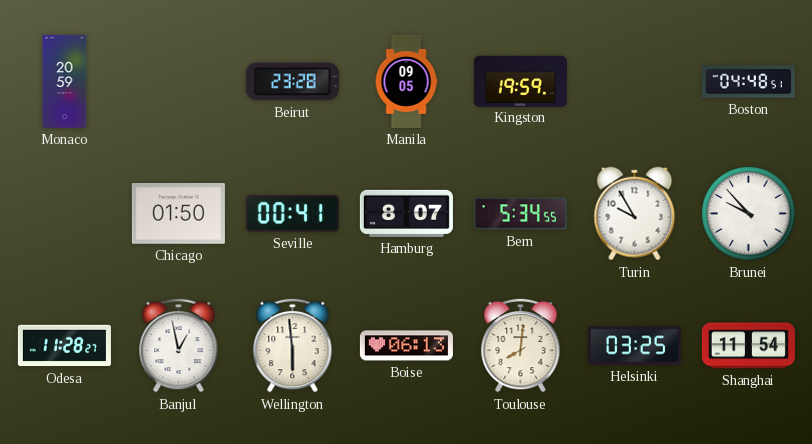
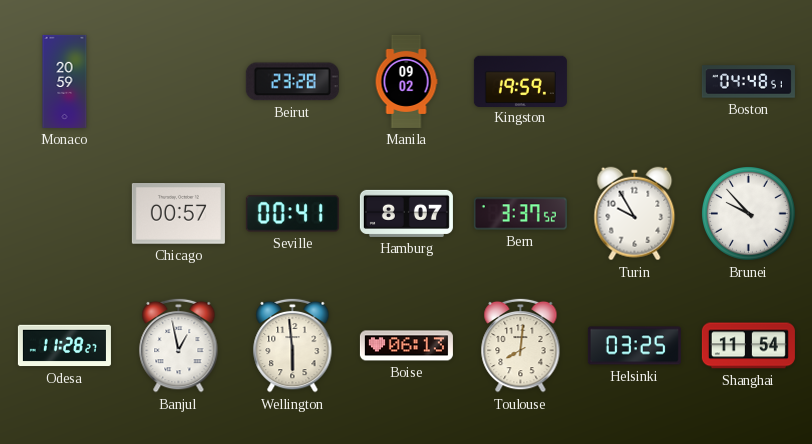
Manila: 09:05 -> 09:02 (406, 81)
Chicago: 01:50 -> 00:57 (178, 214)
Bern: 5:34 -> 3:37 (520, 214)
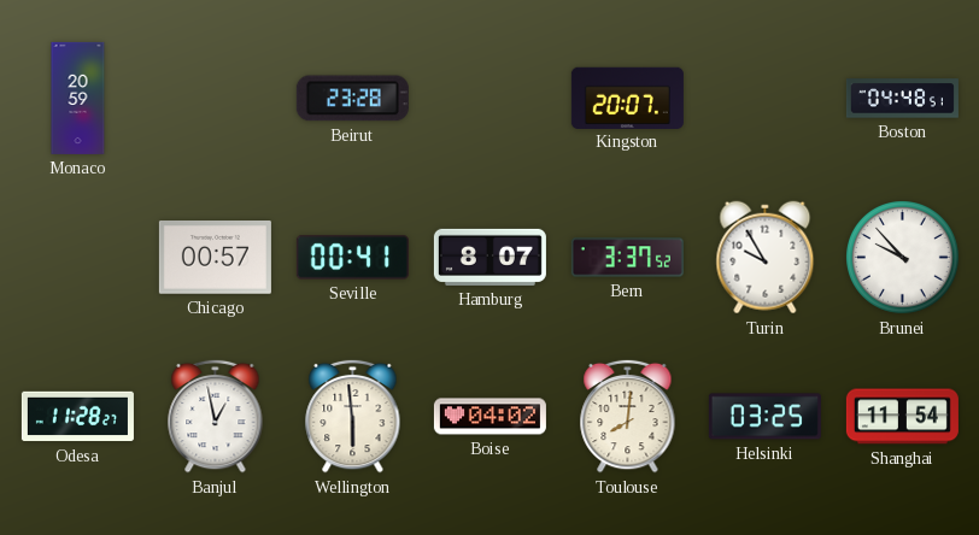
Manila: 09:02 -> none (406, 81)
Kingston: 19:59 -> 20:07 (627, 98)
Boise: 06:13 -> 04:02 (489, 417)
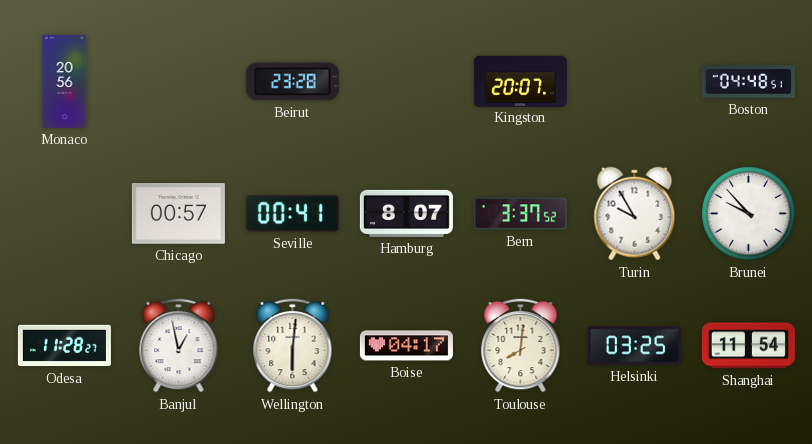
Monaco: 20:59 -> 20:56 (65, 81)
Wellington: 5:59 -> 6:01 (293, 345)
Boise: 04:02 -> 04:17 (406, 346)
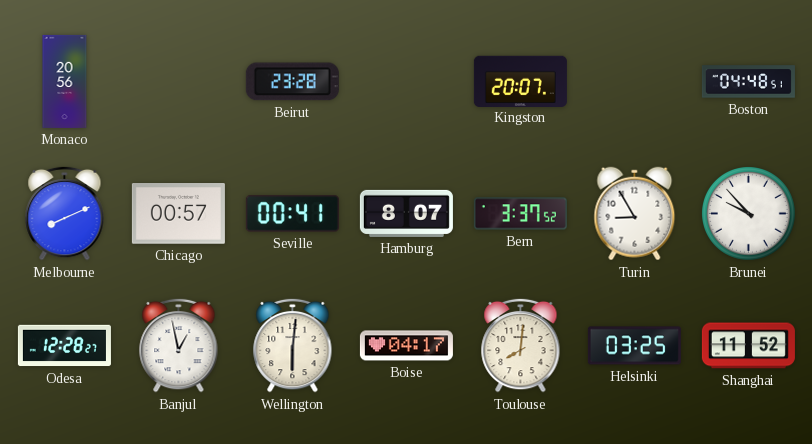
Melbourne: none -> 8:11 (65, 213)
Turin: 9:55 -> 8:55 (635, 214)
Odesa: 11:28 -> 12:28 (64, 346)
Shanghai: 11:54 -> 11:52 (748, 346)
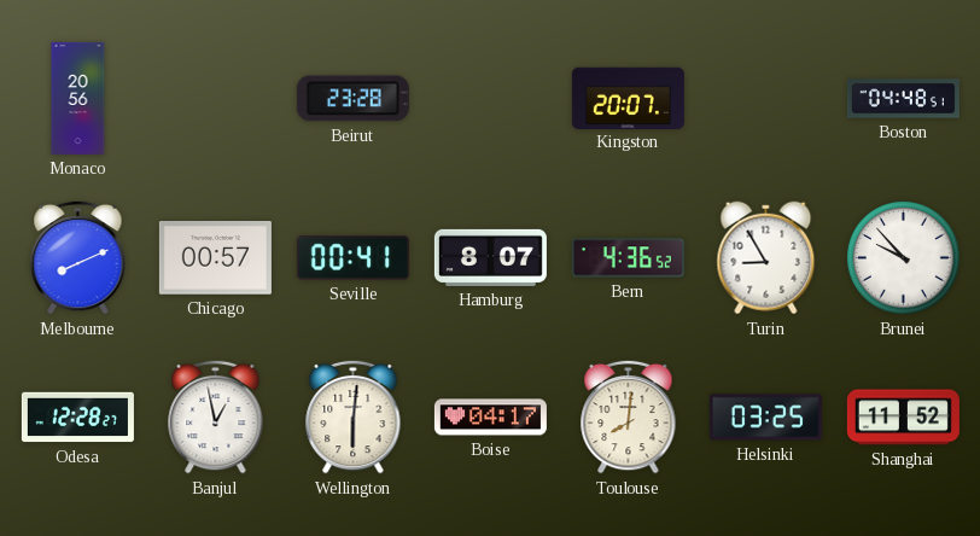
Bern: 3:37 -> 4:36 (628, 258)
